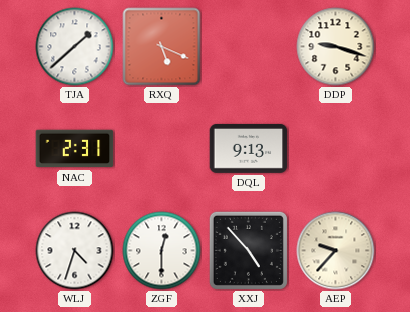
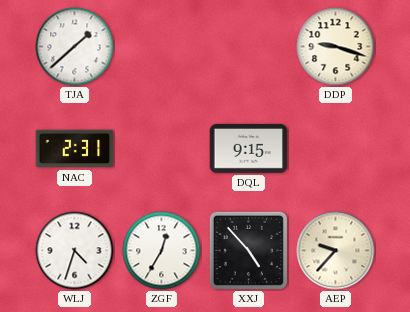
RXQ: 5:19 -> none (162, 47)
DQL: 9:13 -> 9:15 (249, 148)
ZGF: 12:30 -> 12:35 (162, 251)
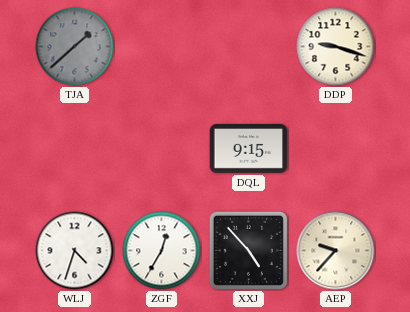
TJA dial: white -> grey (75, 47)
NAC: 2:31 -> none (75, 149)
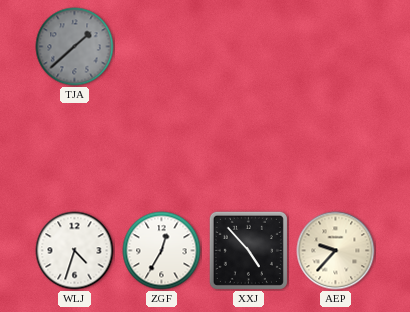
DDP: 9:18 -> none (336, 47)
DQL: 9:15 -> none (249, 148)
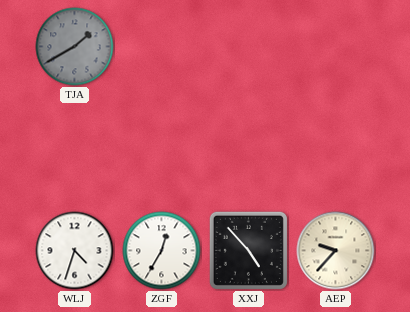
TJA: 1:38 -> 1:40 (75, 47)
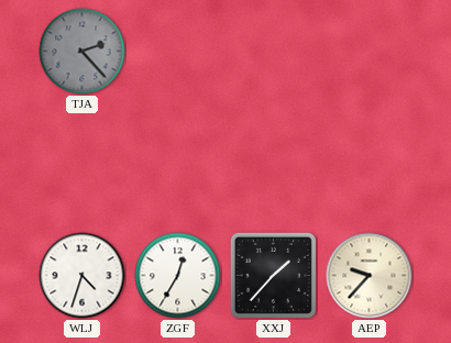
TJA: 1:40 -> 2:23 (82, 52)
XXJ: 4:53 -> 1:37 (273, 275)
